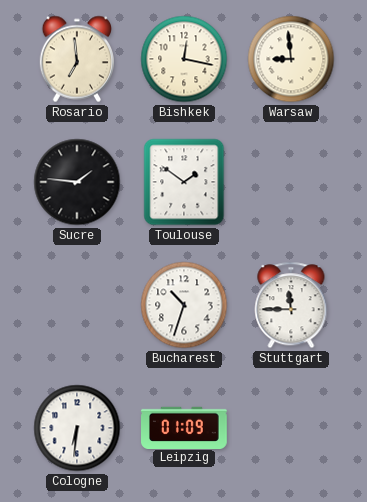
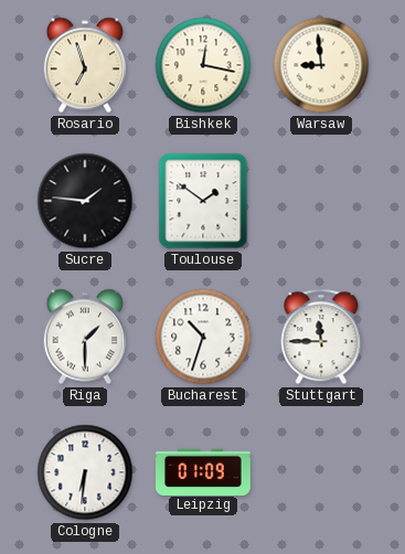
Rosario: 6:59 -> 6:57 (84, 65)
Riga: none -> 1:30 (84, 337)
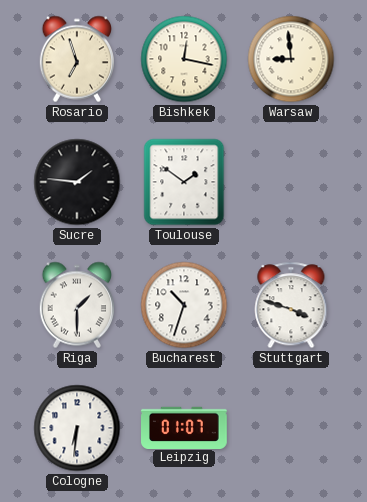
Stuttgart: 11:45 -> 3:48 (291, 305)
Leipzig: 01:09 -> 01:07 (185, 427)
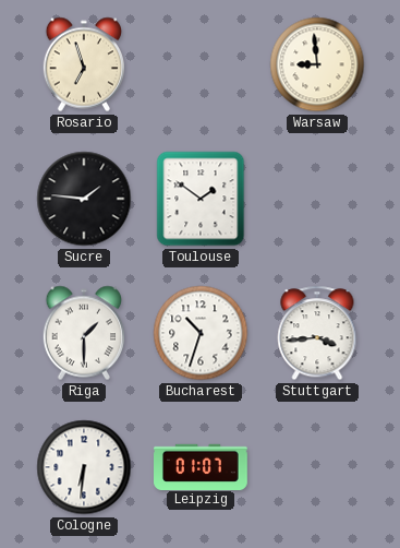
Bishkek: 12:17 -> none (184, 59)
Stuttgart: 3:48 -> 3:44 (317, 333)
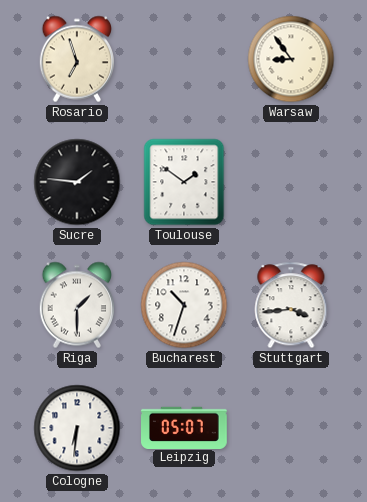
Warsaw: 8:59 -> 8:54 (291, 59)
Leipzig: 01:07 -> 05:07 (185, 427)
